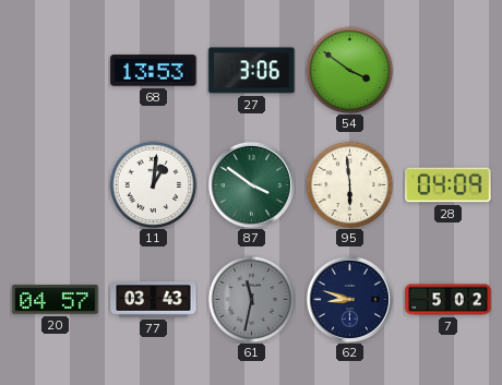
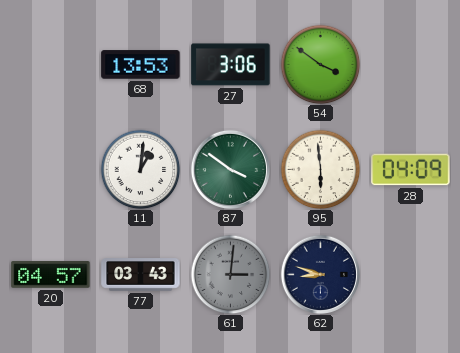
61: 11:32 -> 3:01 (230, 274)
7: 5:02 -> none (449, 300)
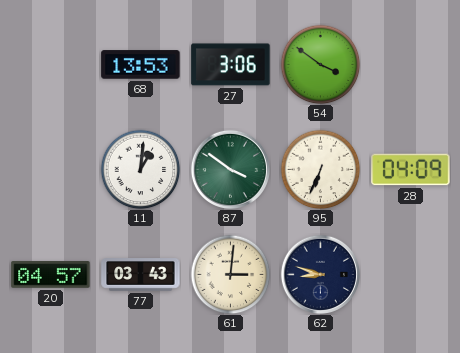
95: 5:59 -> 6:34 (320, 169)
61 dial: grey -> cream (230, 274)
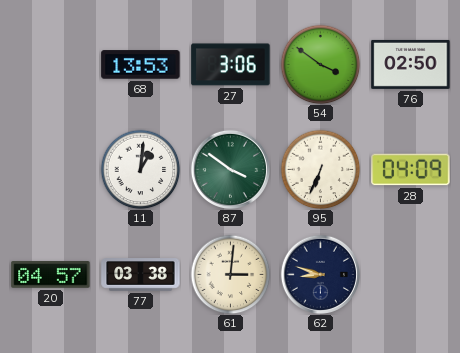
76: none -> 02:50 (411, 64)
77: 03:43 -> 03:38 (141, 275)
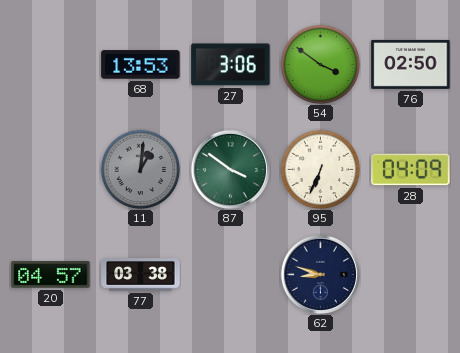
11 dial: white -> grey (140, 169)
61: 3:01 -> none (230, 274)
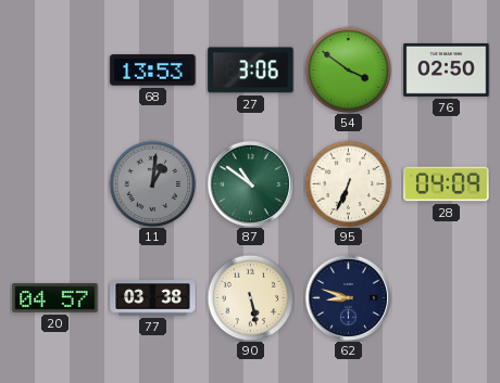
87: 3:51 -> 10:51 (250, 183)
90: none -> 5:28 (250, 297)
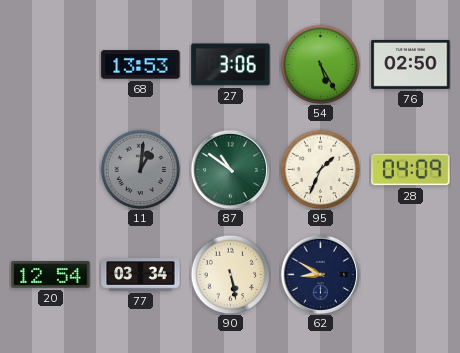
54: 3:51 -> 5:25 (320, 64)
95: 6:34 -> 1:34 (320, 169)
20: 04:57 -> 12:54 (51, 275)
77: 03:38 -> 03:34 (141, 275)
62: 8:48 -> 8:50 (320, 274)
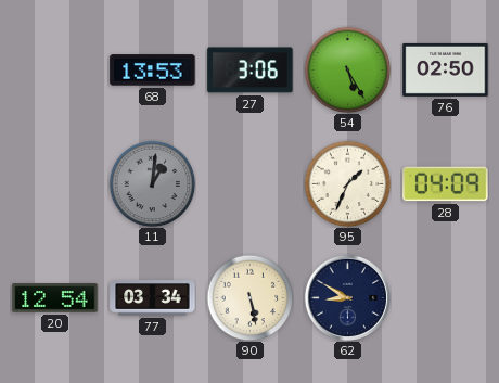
87: 10:51 -> none (230, 169)
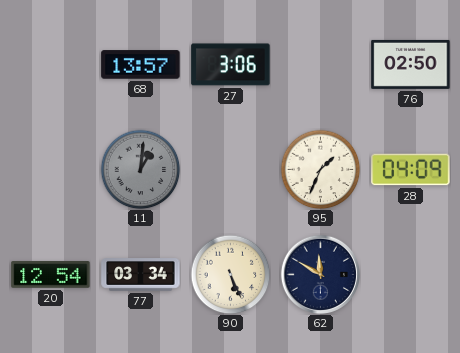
68: 13:53 -> 13:57 (141, 65)
54: 5:25 -> none (347, 69)
90: 5:28 -> 5:26 (230, 274)
62: 8:50 -> 11:50 (320, 274)
